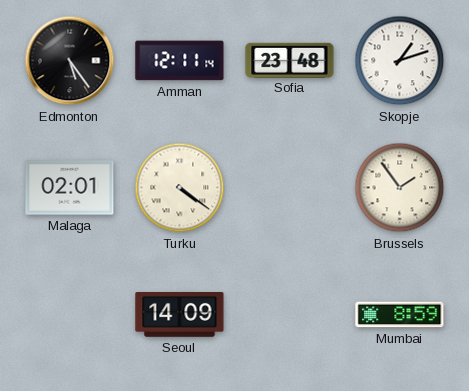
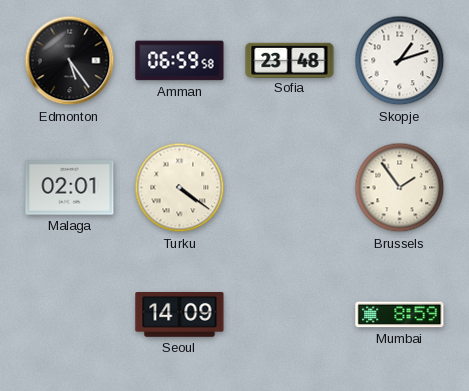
Amman: 12:11 -> 06:59 (180, 61)
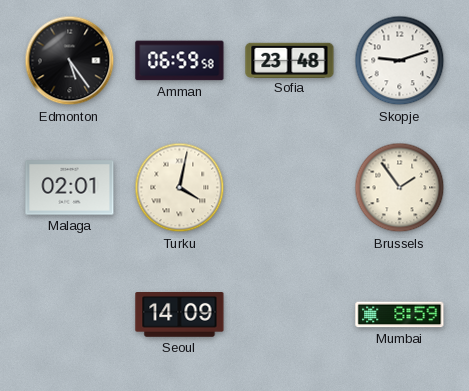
Skopje: 1:12 -> 9:12 (400, 61)
Turku: 4:21 -> 4:02 (180, 188)
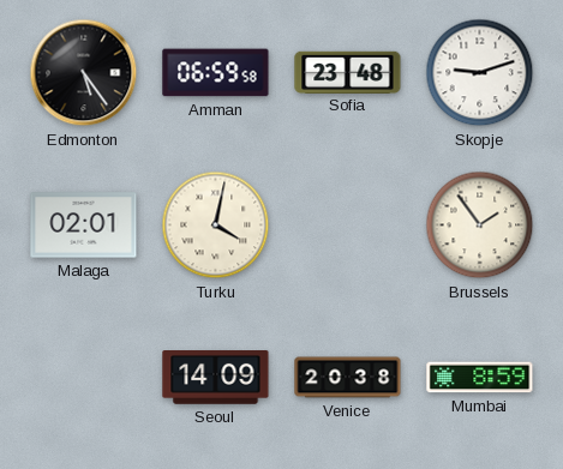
Venice: none -> 20:38 (348, 378)
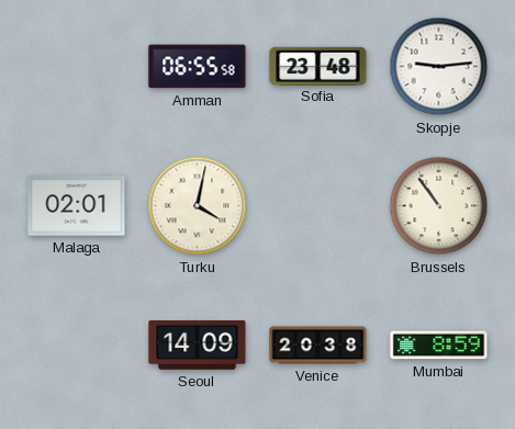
Edmonton: 5:24 -> none (84, 73)
Amman: 06:59 -> 06:55 (198, 67)
Skopje: 9:12 -> 9:14 (439, 67)
Brussels: 1:54 -> 10:54 (439, 206)
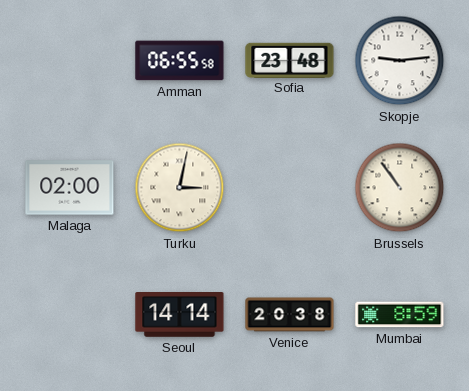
Malaga: 02:01 -> 02:00 (70, 188)
Turku: 4:02 -> 3:02 (180, 188)
Seoul: 14:09 -> 14:14 (180, 315)
